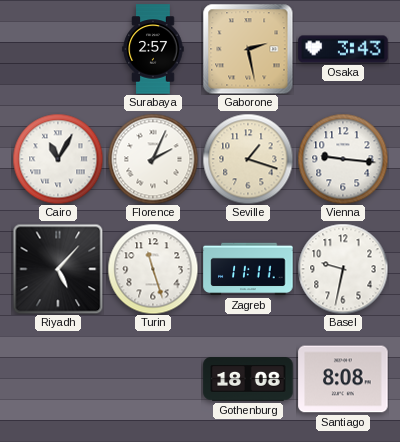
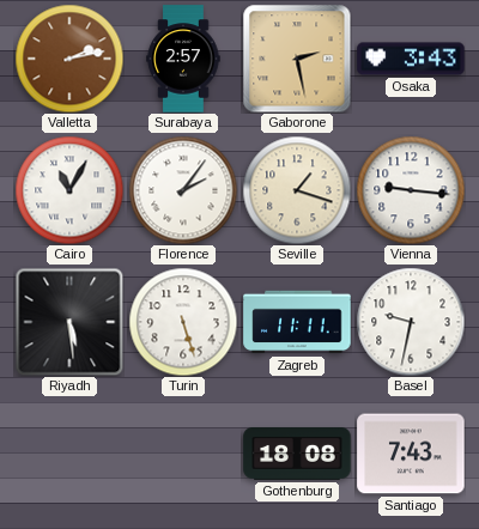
Valletta: none -> 2:13 (69, 59)
Florence: 2:04 -> 2:06 (183, 190)
Riyadh: 5:07 -> 5:29 (69, 322)
Turin: 11:27 -> 5:27 (183, 322)
Santiago: 8:08 -> 7:43 (411, 454)
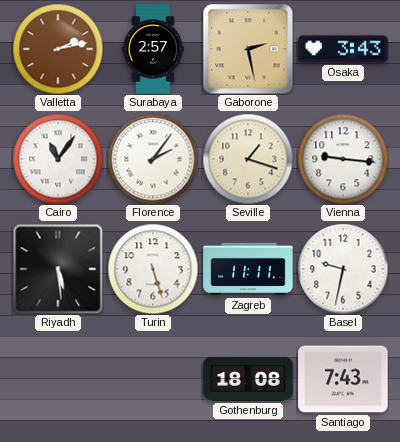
Cairo: 11:05 -> 11:06 (58, 159)
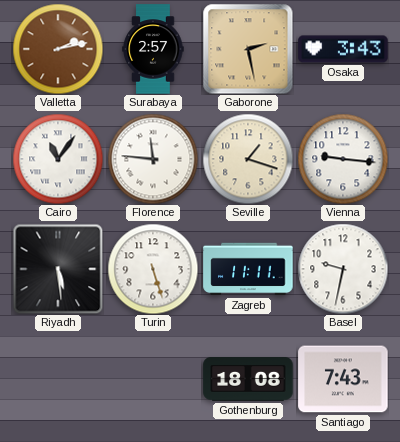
Florence: 2:06 -> 11:46 (153, 159)
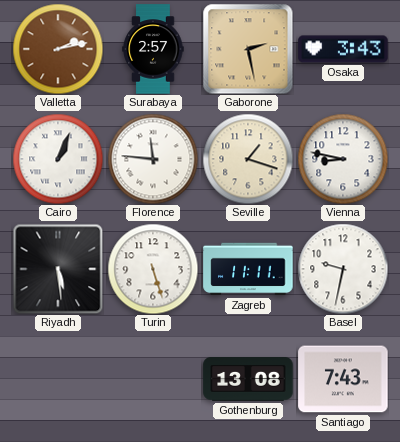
Cairo: 11:06 -> 1:04 (58, 159)
Vienna: 9:16 -> 8:47 (343, 159)
Gothenburg: 18:08 -> 13:08 (248, 380)
